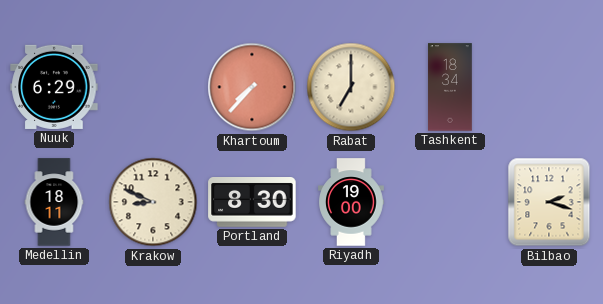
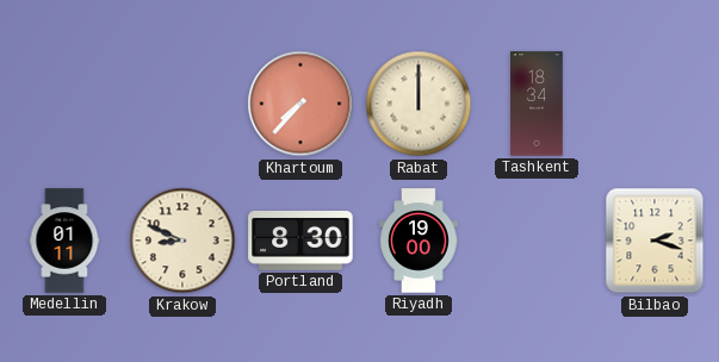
Nuuk: 6:29 -> none (54, 87)
Rabat: 7:00 -> 12:00 (419, 104)
Medellin: 18:11 -> 01:11 (64, 241)
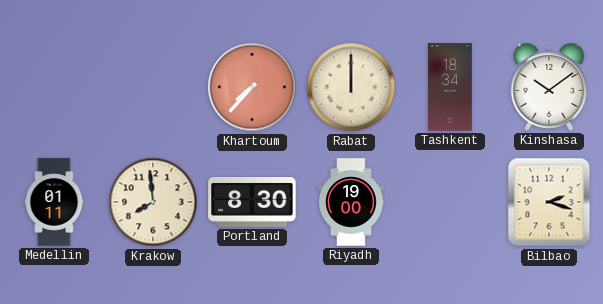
Kinshasa: none -> 10:09 (549, 87)
Krakow: 8:49 -> 7:59 (153, 202)
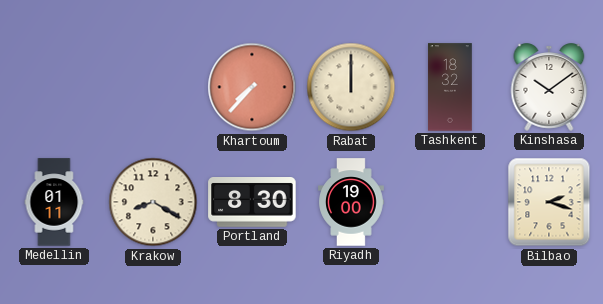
Tashkent: 18:34 -> 18:32 (450, 87)
Krakow: 7:59 -> 8:20 (153, 202)
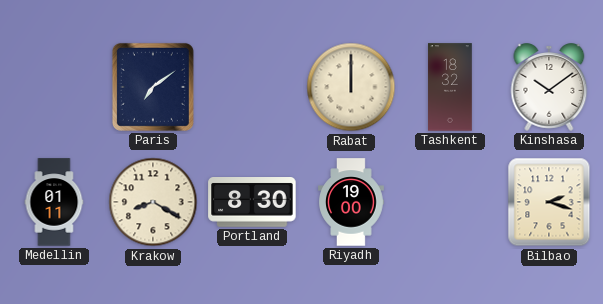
Paris: none -> 7:09 (153, 87)
Khartoum: 7:37 -> none (252, 87)
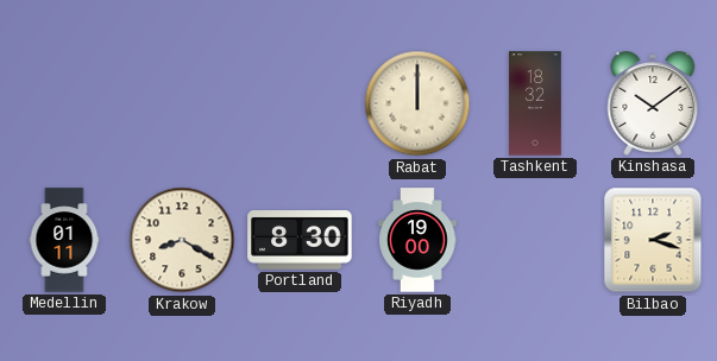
Paris: 7:09 -> none (153, 87)
